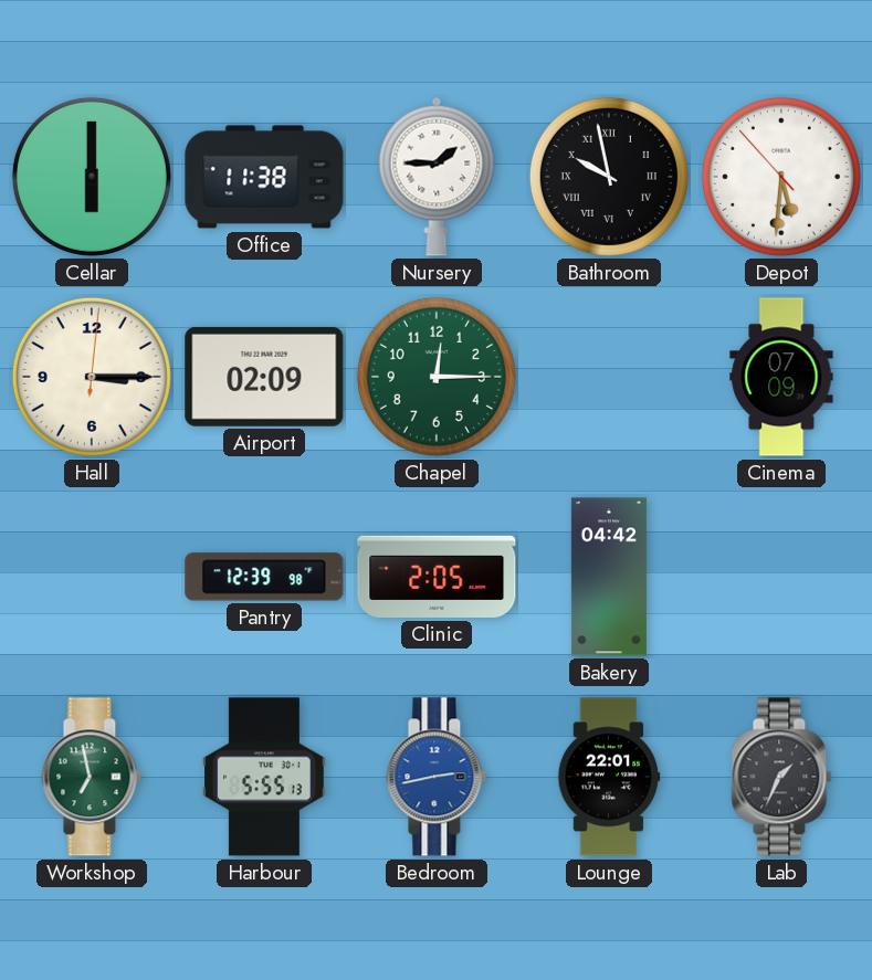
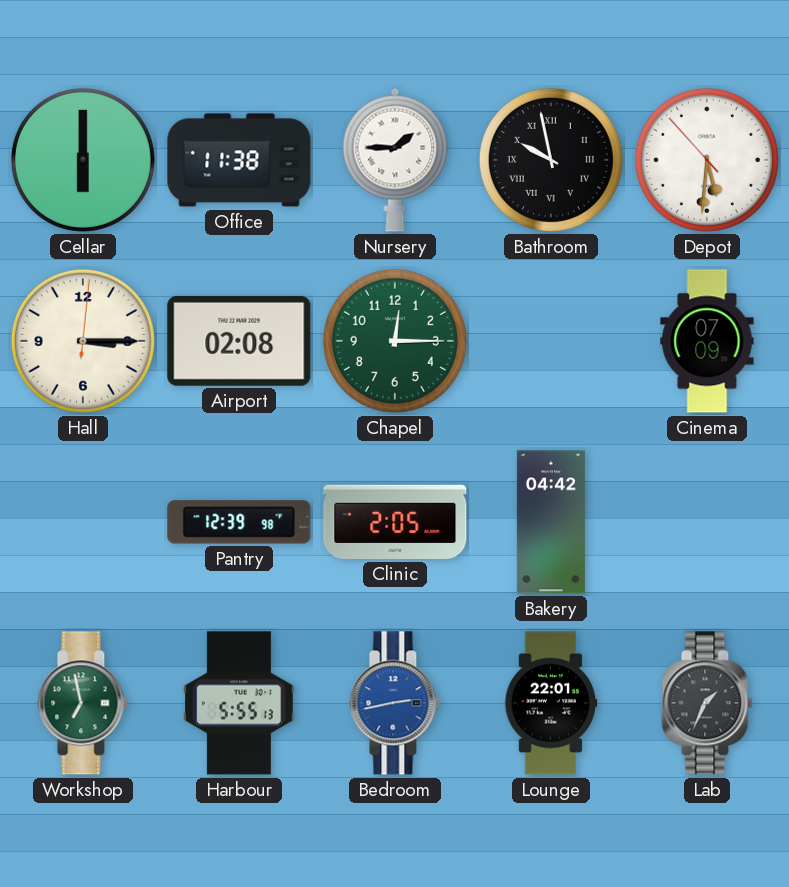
Airport: 02:09 -> 02:08 (239, 341)
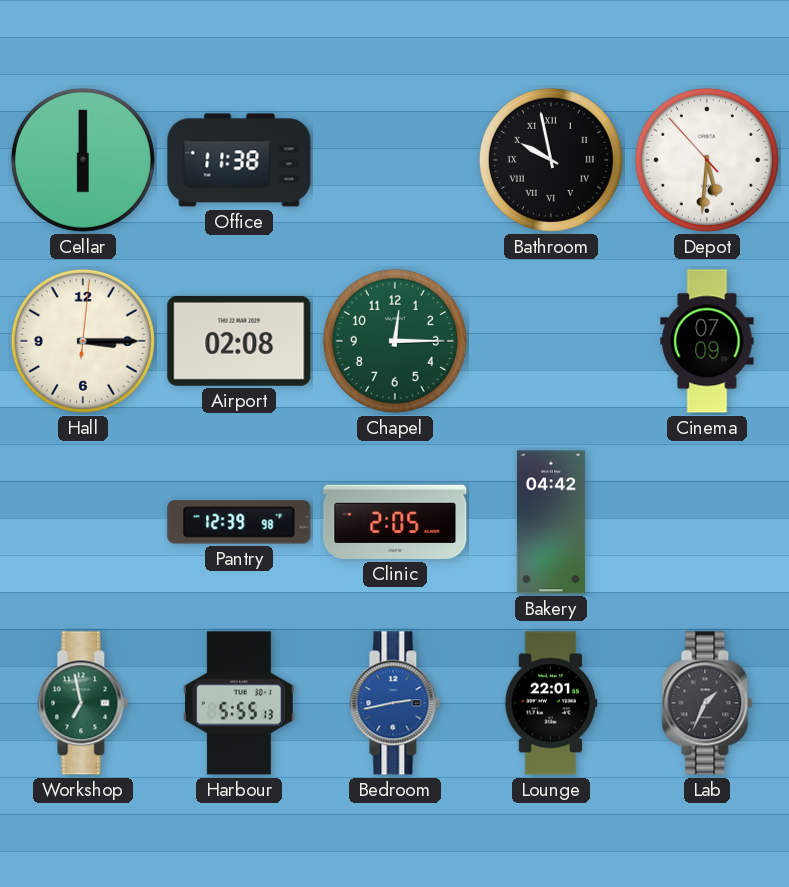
Nursery: 1:45 -> none (395, 160)
